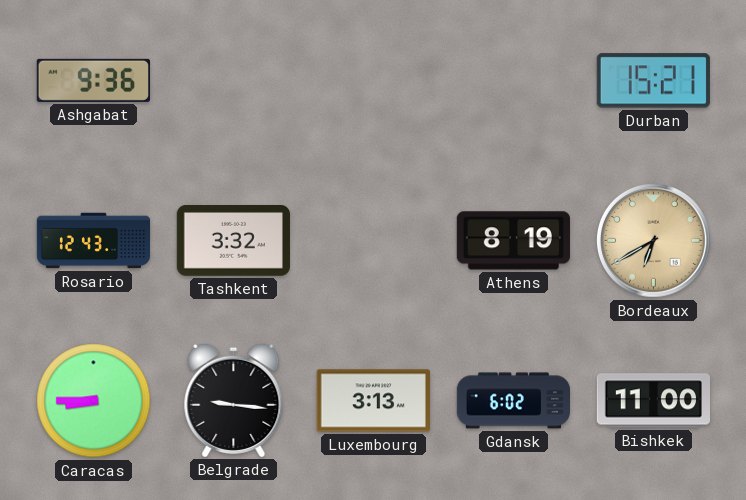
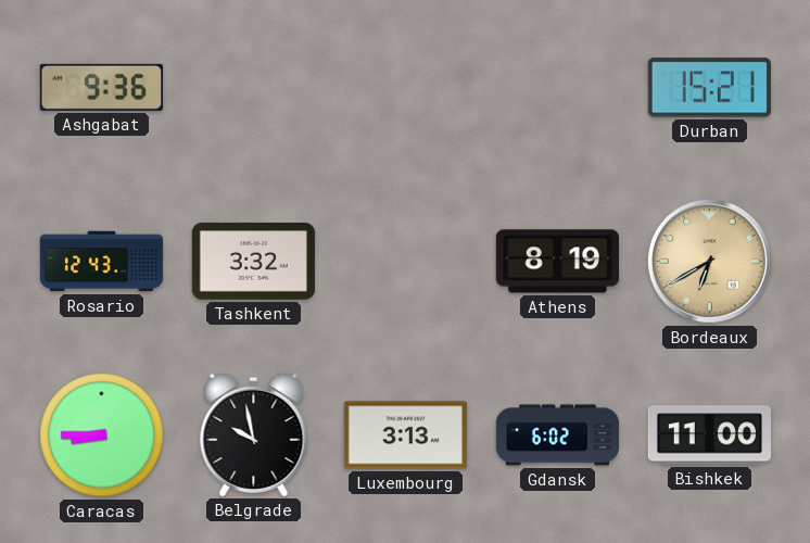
Belgrade: 9:16 -> 9:58 (254, 434)
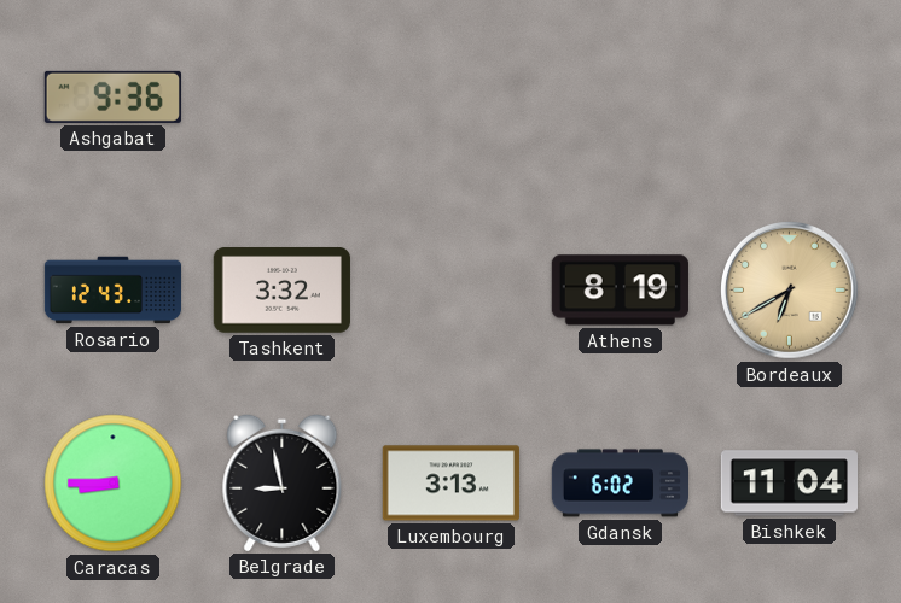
Durban: 15:21 -> none (709, 88)
Belgrade: 9:58 -> 8:58 (283, 482)
Bishkek: 11:00 -> 11:04 (789, 484)
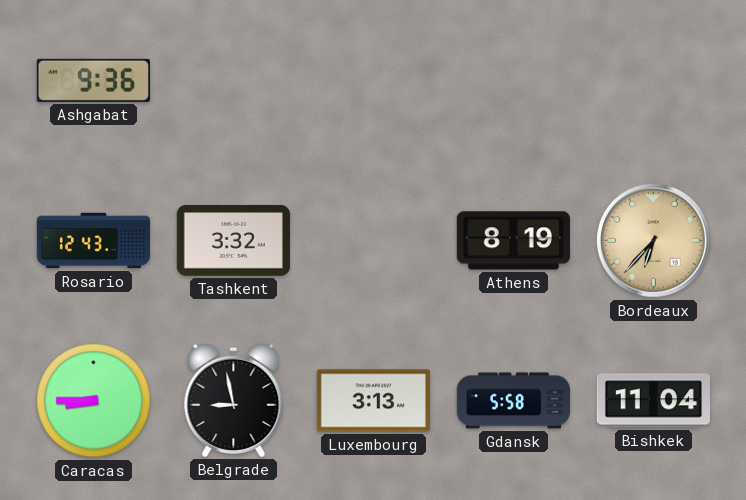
Bordeaux: 6:40 -> 6:37 (653, 240)
Gdansk: 6:02 -> 5:58 (513, 401)
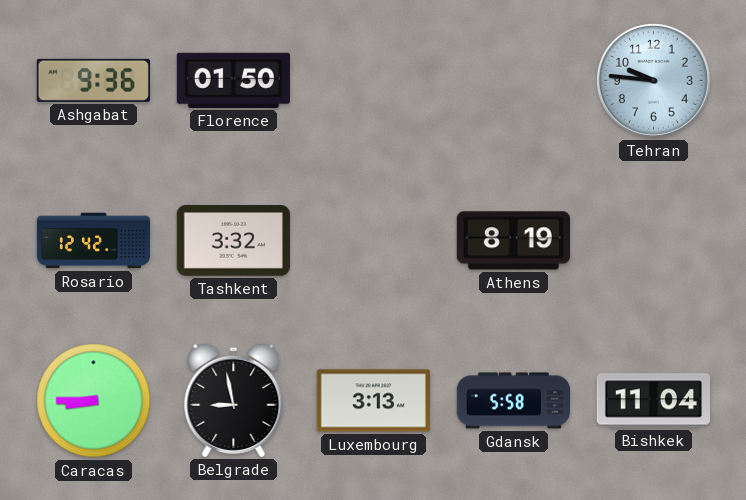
Florence: none -> 01:50 (233, 80)
Tehran: none -> 9:46 (653, 80)
Rosario: 12:43 -> 12:42 (94, 241)
Bordeaux: 6:37 -> none (653, 240)
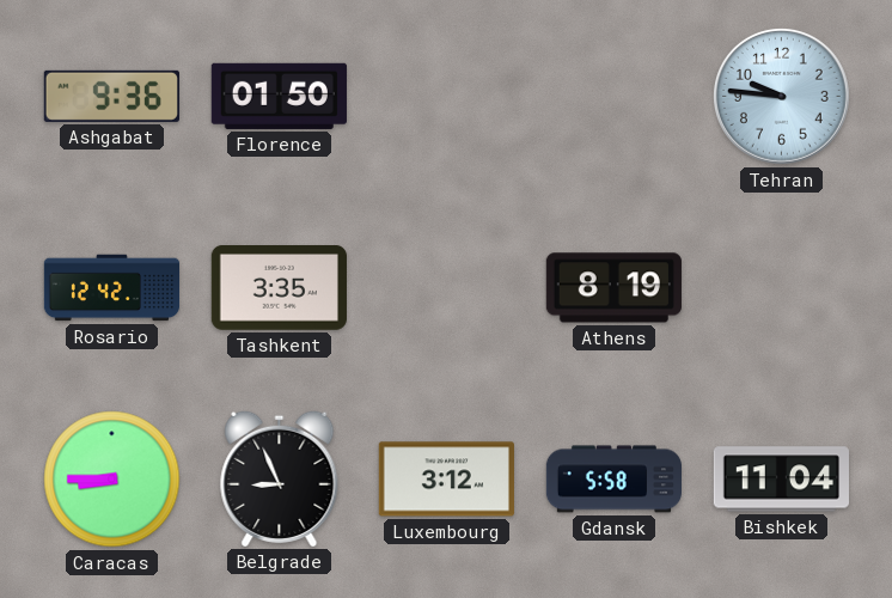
Tashkent: 3:32 -> 3:35 (279, 288)
Belgrade: 8:58 -> 8:56 (280, 478)
Luxembourg: 3:13 -> 3:12 (446, 480)
